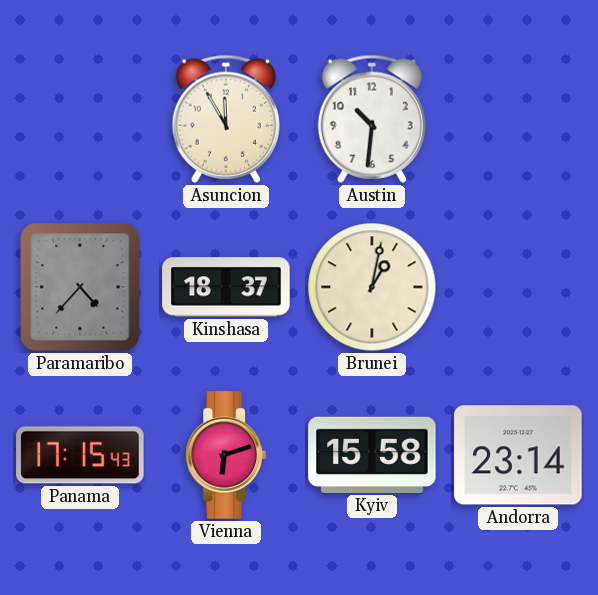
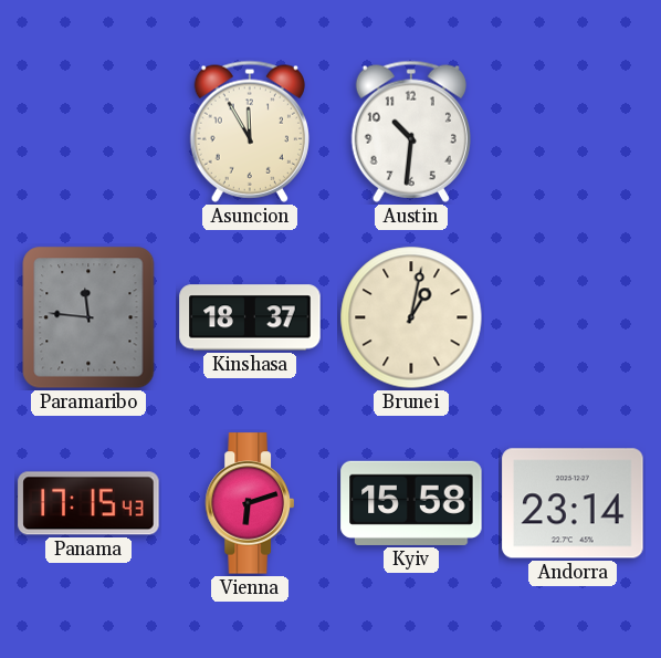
Paramaribo: 4:37 -> 11:46 (88, 317)
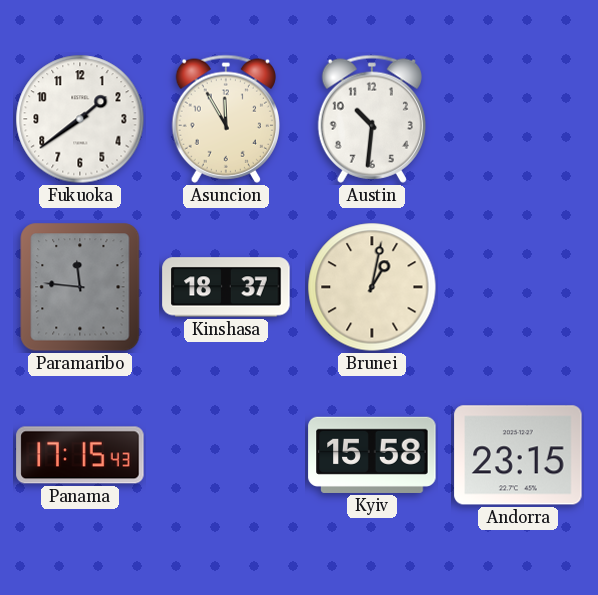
Fukuoka: none -> 1:39 (80, 119)
Vienna: 6:12 -> none (250, 503)
Andorra: 23:14 -> 23:15 (518, 455)
